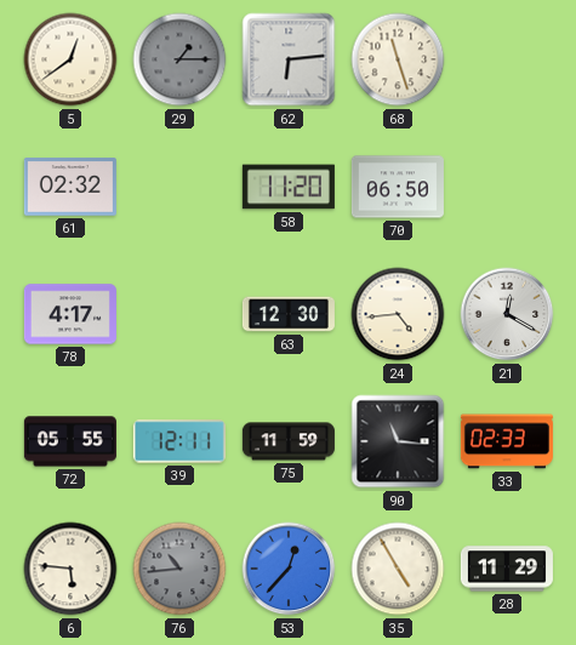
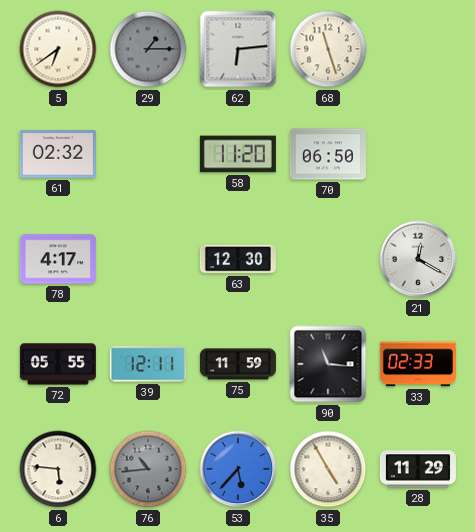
5: 12:39 -> 6:39 (58, 49)
24: 4:44 -> none (398, 314)
53: 12:37 -> 5:37 (238, 469)
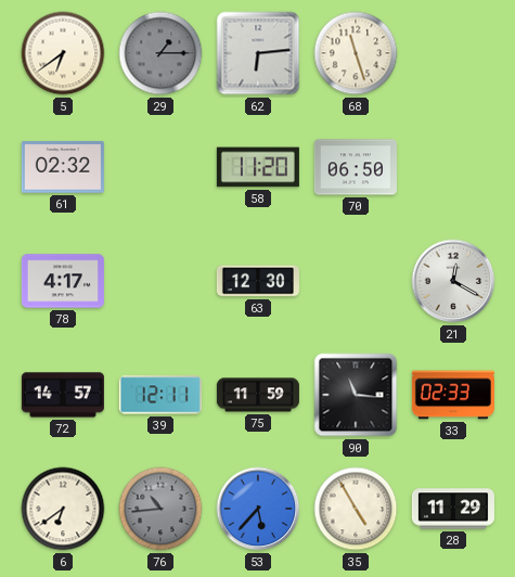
72: 05:55 -> 14:57 (63, 395)
6: 5:46 -> 6:39 (63, 509)
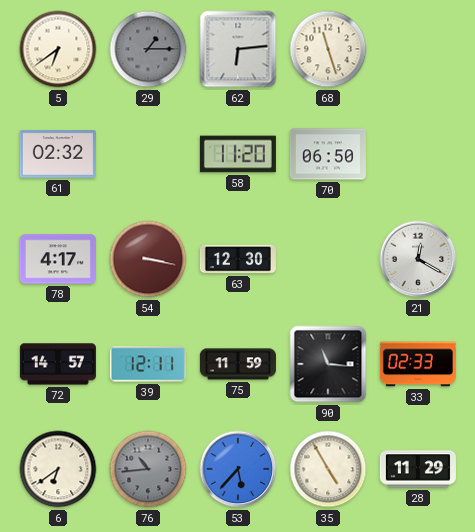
54: none -> 3:17 (148, 259)
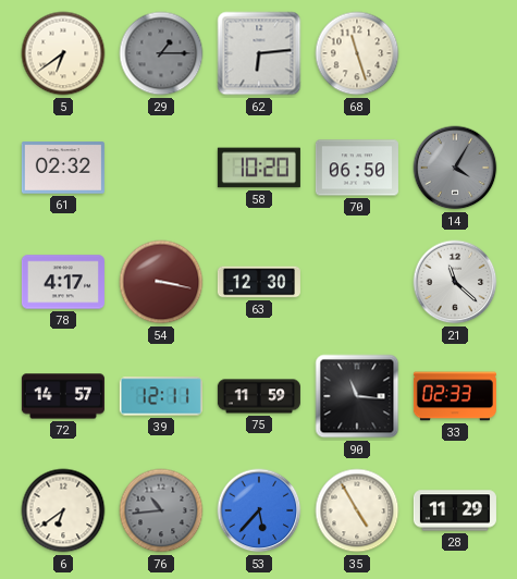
58: 11:20 -> 10:20 (259, 168)
14: none -> 4:05 (455, 168)
21: 12:20 -> 11:22 (455, 282)
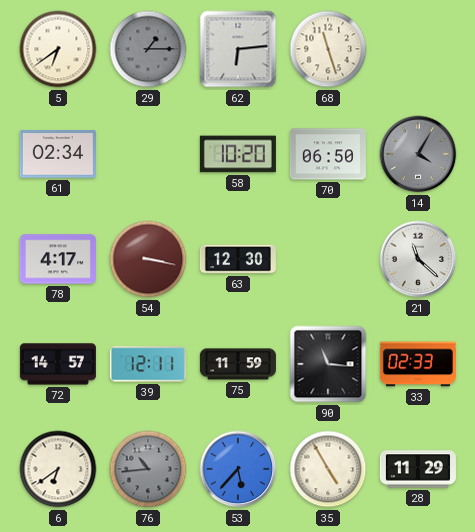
61: 02:32 -> 02:34 (58, 154)
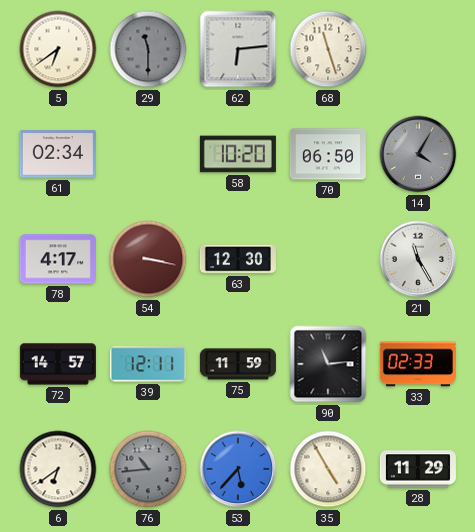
29: 1:15 -> 11:30 (148, 49)
21: 11:22 -> 11:25 (418, 259)
90: 11:16 -> 11:14 (328, 364)
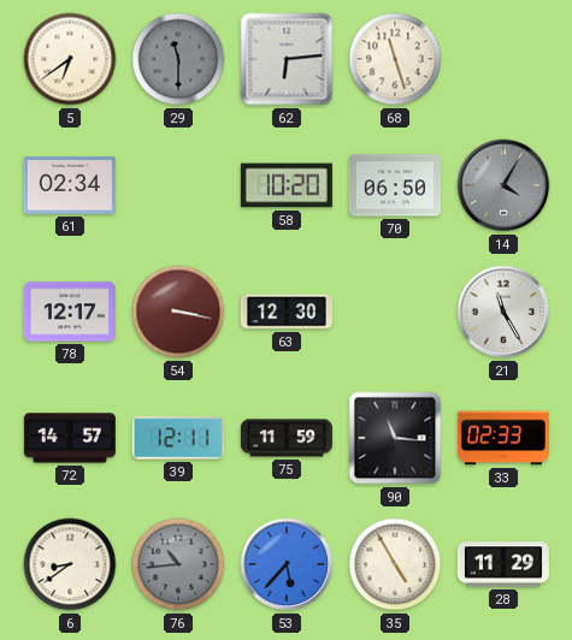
78: 4:17 -> 12:17 (70, 312)
90: 11:14 -> 11:16 (395, 438)
6: 6:39 -> 8:39 (70, 564)
